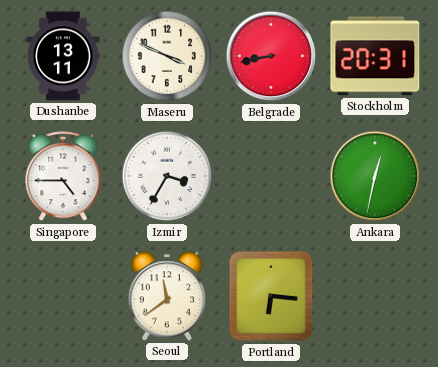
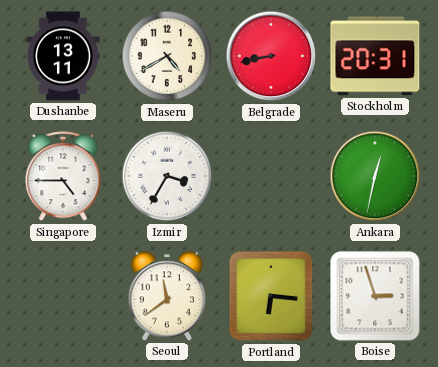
Maseru: 3:49 -> 4:40 (167, 56)
Boise: none -> 2:57 (375, 296)
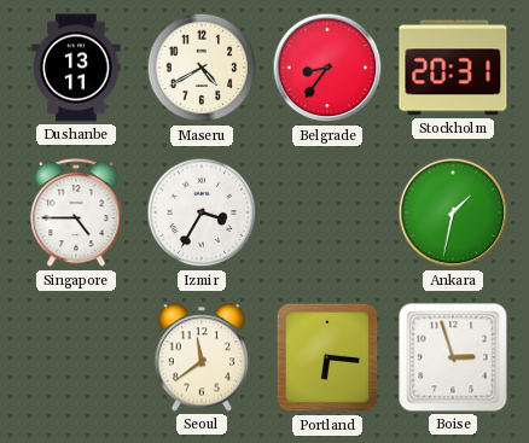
Belgrade: 8:43 -> 8:36 (327, 68)
Ankara: 12:32 -> 1:32 (453, 212)
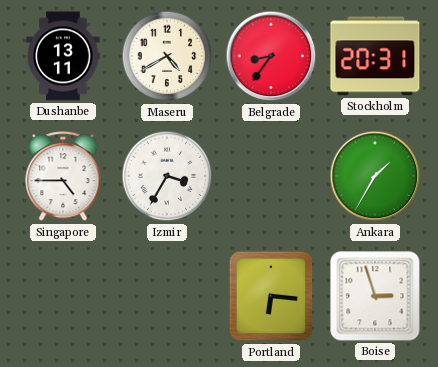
Ankara: 1:32 -> 1:35 (375, 176)
Seoul: 11:39 -> none (202, 357)
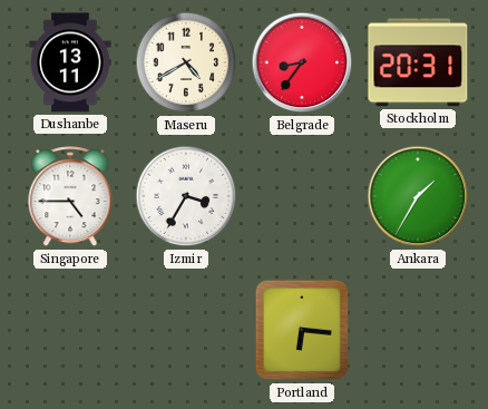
Boise: 2:57 -> none (375, 296)
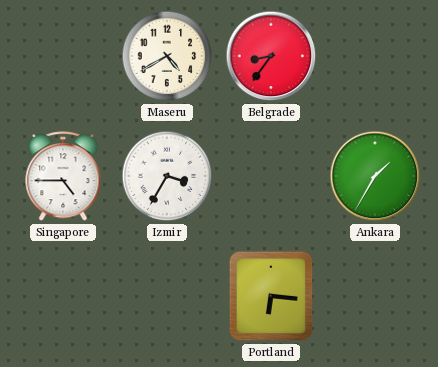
Dushanbe: 13:11 -> none (70, 62)
Stockholm: 20:31 -> none (418, 62)
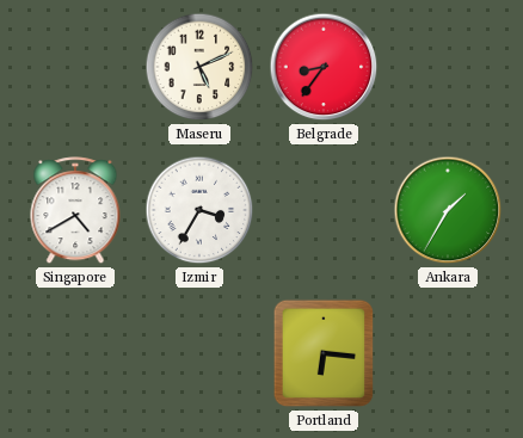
Maseru: 4:40 -> 5:11 (199, 67)
Singapore: 4:45 -> 4:40 (75, 211)
